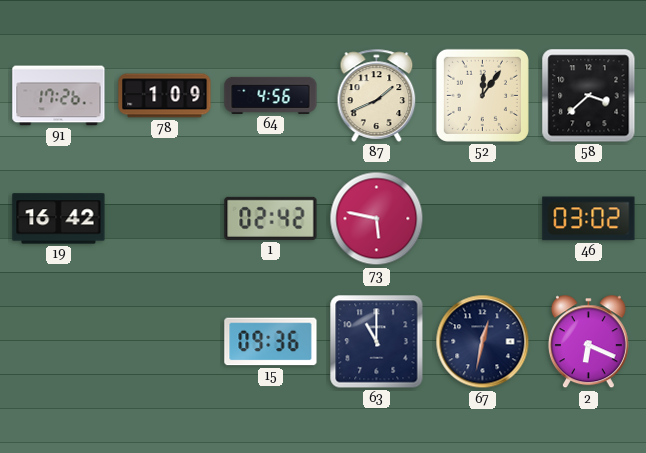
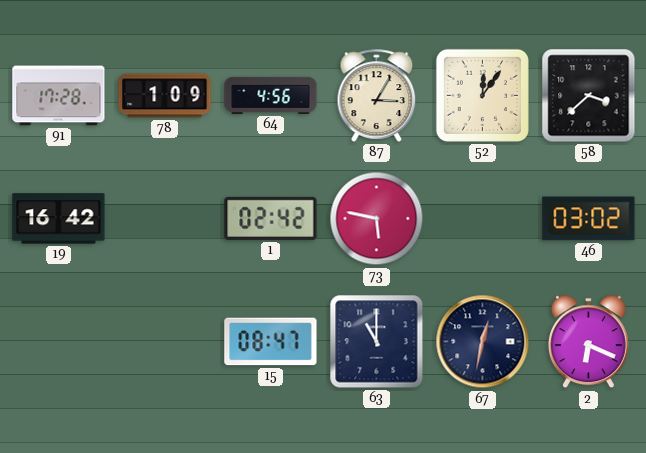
91: 17:26 -> 17:28 (59, 96)
87: 1:41 -> 3:05 (377, 95)
15: 09:36 -> 08:47 (271, 342)
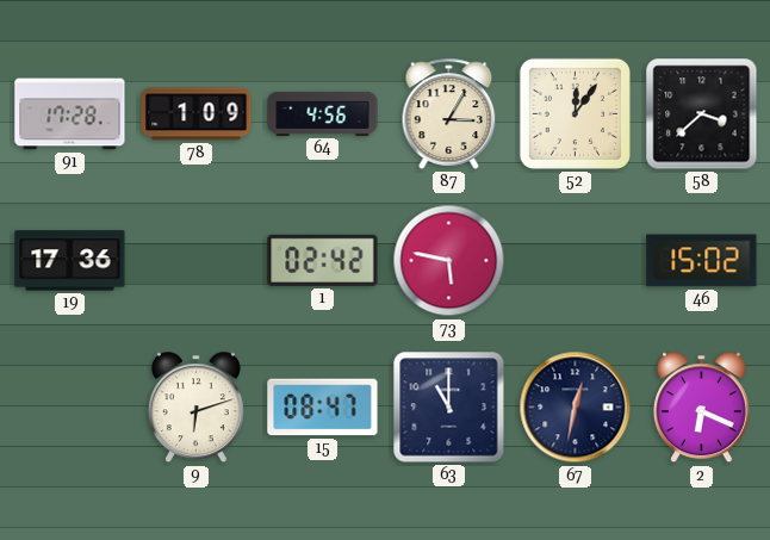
19: 16:42 -> 17:36 (70, 261)
46: 03:02 -> 15:02 (702, 261)
9: none -> 6:12 (195, 408)
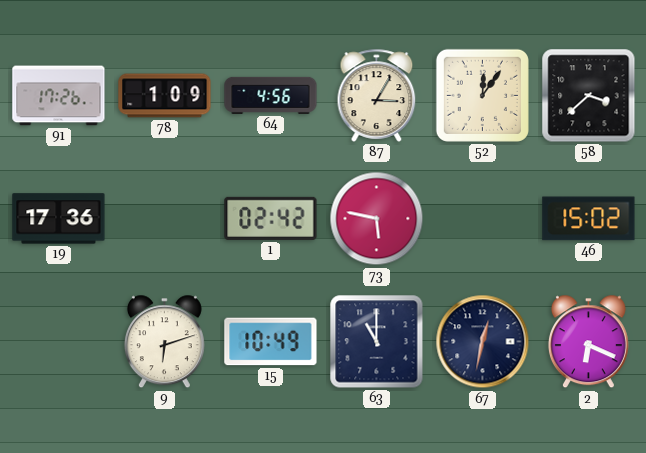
91: 17:28 -> 17:26 (59, 96)
15: 08:47 -> 10:49 (271, 342)
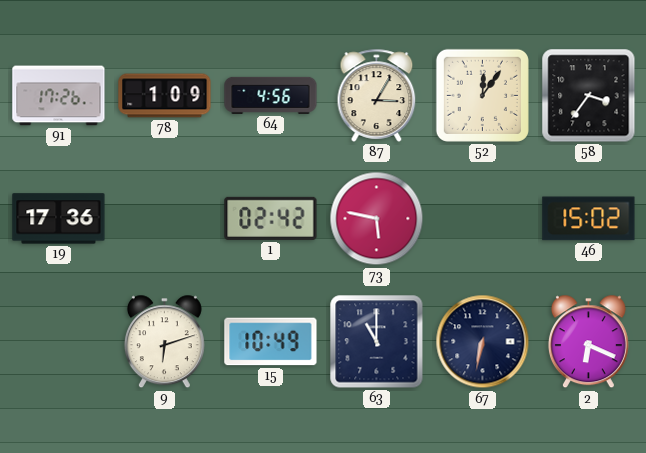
58: 3:38 -> 3:36 (589, 96)
67: 12:32 -> 6:32 (483, 342)
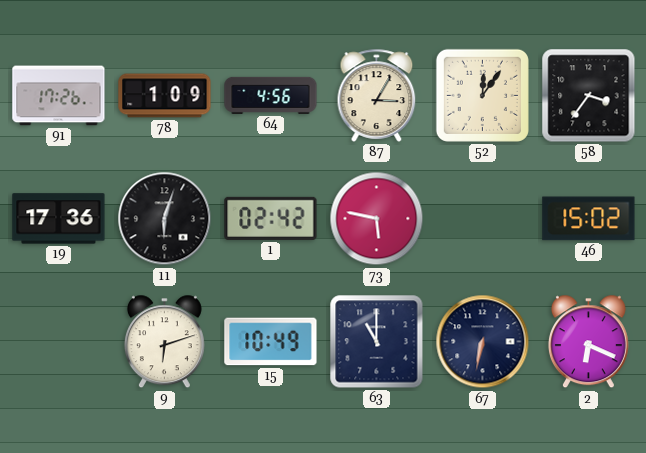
11: none -> 6:03 (165, 219)
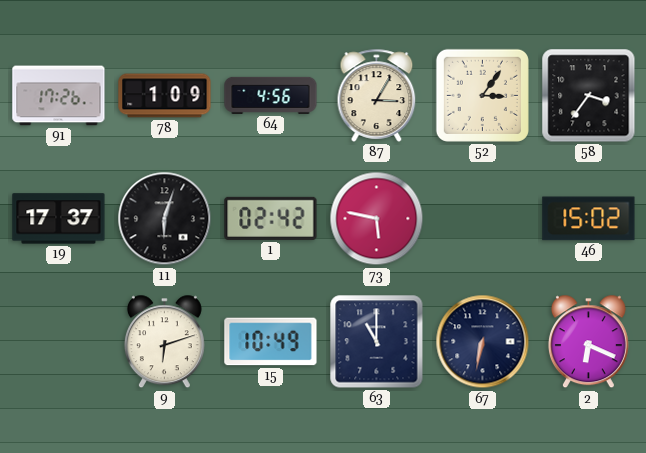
52: 12:06 -> 3:06 (482, 95)
19: 17:36 -> 17:37 (59, 219)
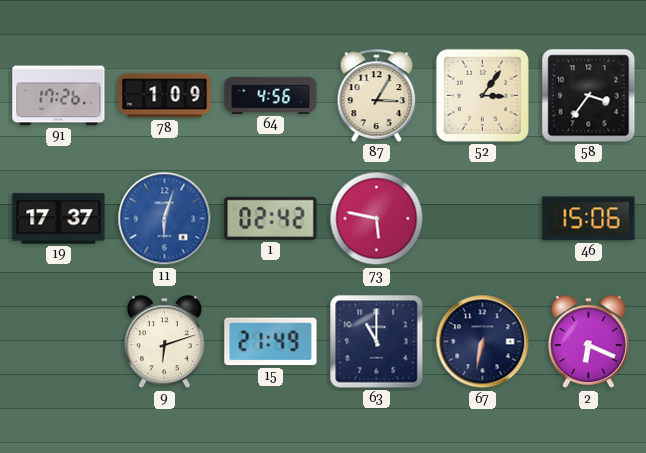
11 dial: black -> blue (165, 219)
46: 15:02 -> 15:06 (589, 219)
15: 10:49 -> 21:49 (271, 342)
